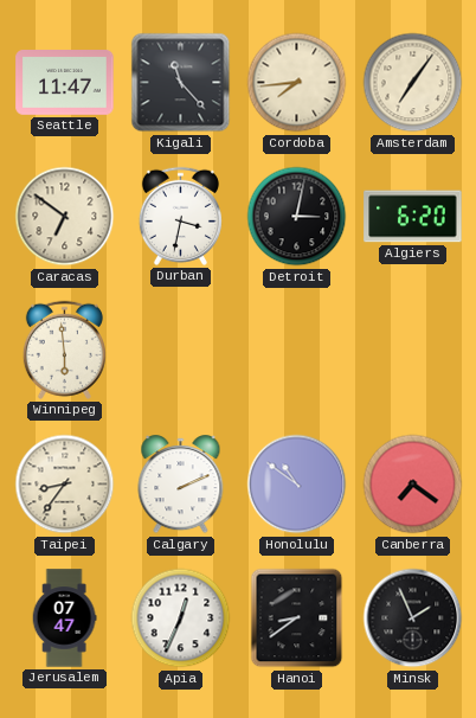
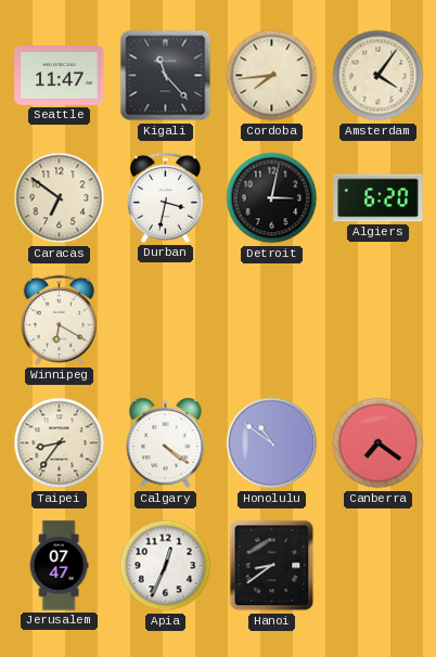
Amsterdam: 7:06 -> 4:06 (379, 76)
Winnipeg: 5:59 -> 6:20 (59, 320)
Calgary: 2:11 -> 4:21 (166, 443)
Minsk: 1:56 -> none (413, 618)
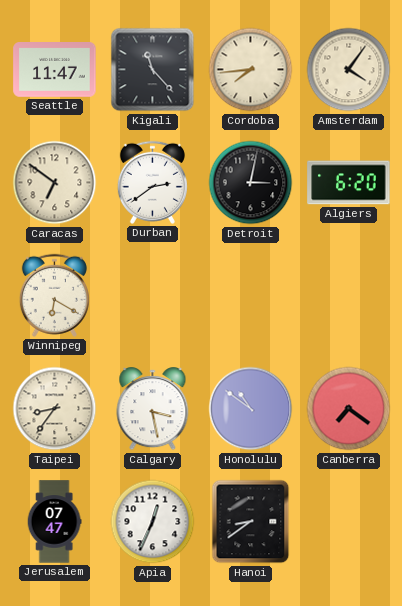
Durban: 3:32 -> 2:39 (152, 182)
Calgary: 4:21 -> 3:28 (153, 409)
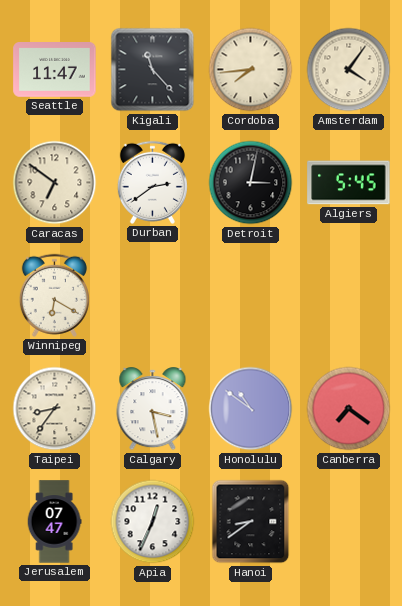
Algiers: 6:20 -> 5:45 (349, 183)
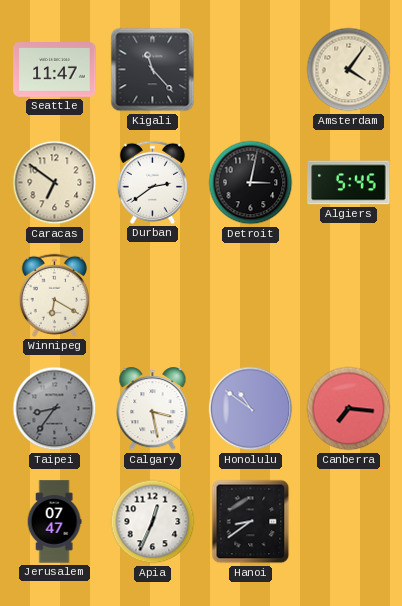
Cordoba: 7:44 -> none (251, 70)
Taipei dial: cream -> grey (55, 409)
Canberra: 7:21 -> 7:16 (349, 409)
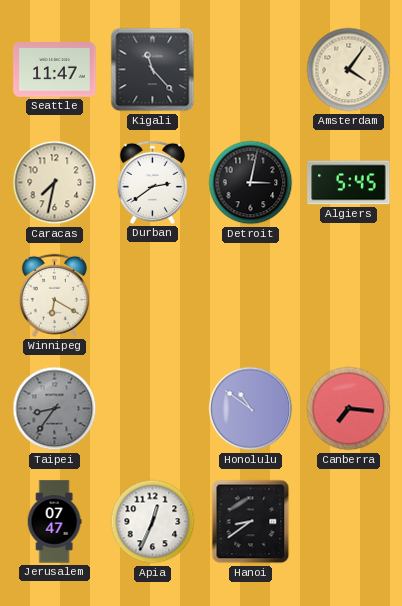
Caracas: 6:51 -> 7:32 (55, 183)
Calgary: 3:28 -> none (153, 409)
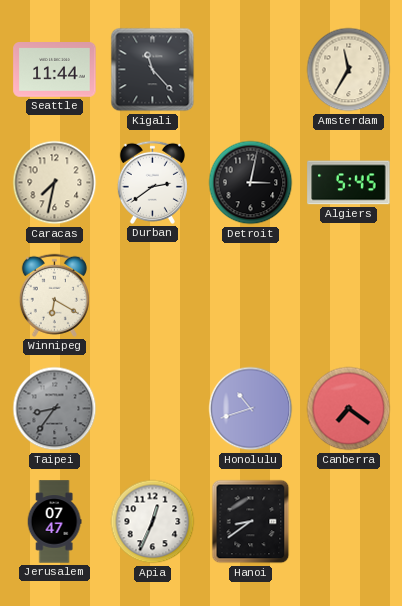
Seattle: 11:47 -> 11:44 (55, 70)
Amsterdam: 4:06 -> 11:35 (349, 70)
Honolulu: 10:51 -> 10:42 (251, 409)
Canberra: 7:16 -> 7:21 (349, 409)
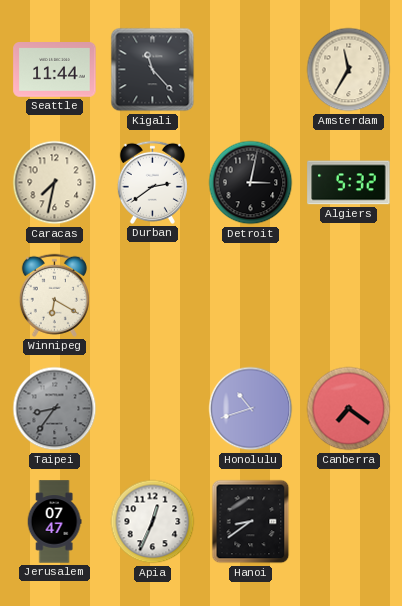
Algiers: 5:45 -> 5:32 (349, 183)
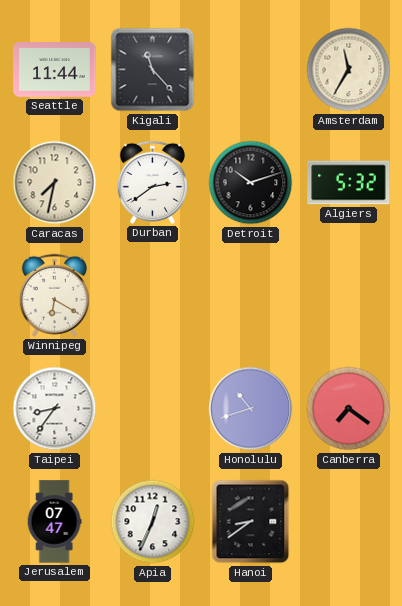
Detroit: 3:02 -> 10:12 (251, 183)
Taipei dial: grey -> white (55, 409)
